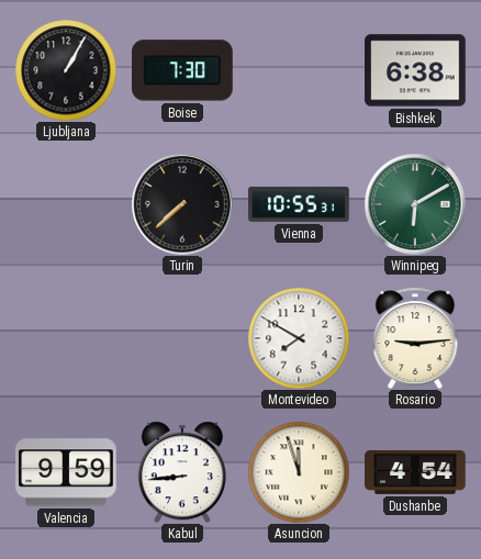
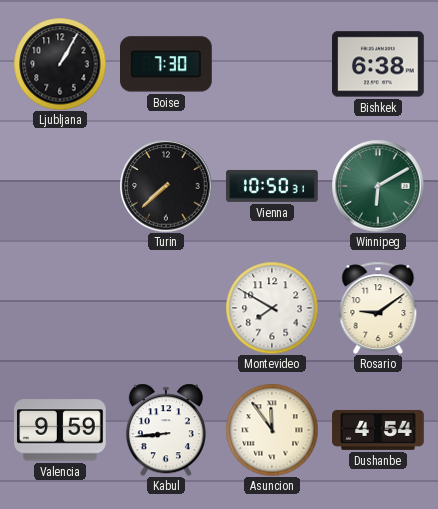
Vienna: 10:55 -> 10:50 (272, 186)
Rosario: 9:14 -> 9:09 (378, 308)
Asuncion: 11:57 -> 11:54 (272, 430)
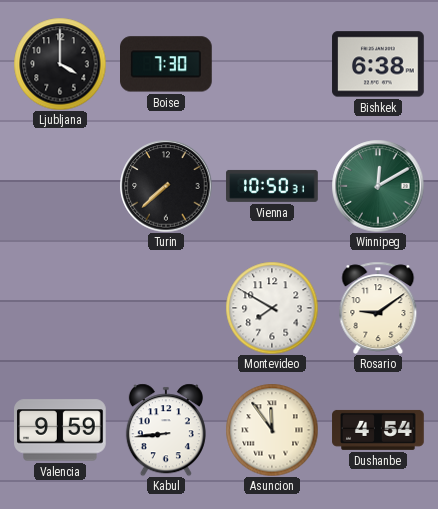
Ljubljana: 1:05 -> 4:00 (60, 64)
Winnipeg: 6:10 -> 12:10 (378, 186)
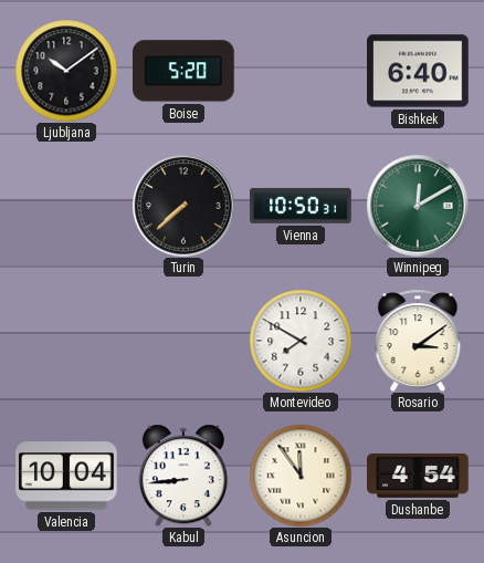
Ljubljana: 4:00 -> 10:09 (66, 71)
Boise: 7:30 -> 5:20 (185, 71)
Bishkek: 6:38 -> 6:40 (418, 71)
Rosario: 9:09 -> 3:09 (418, 341)
Valencia: 9:59 -> 10:04 (66, 476)
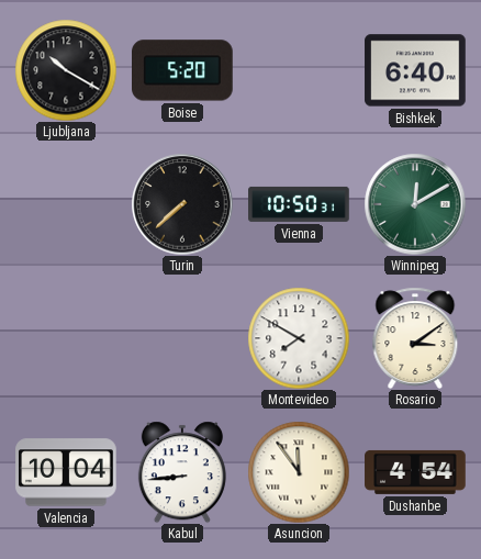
Ljubljana: 10:09 -> 10:20 (66, 70)
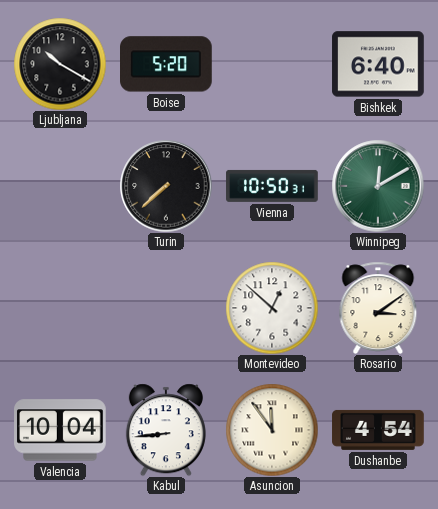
Montevideo: 7:50 -> 12:52 (272, 308)
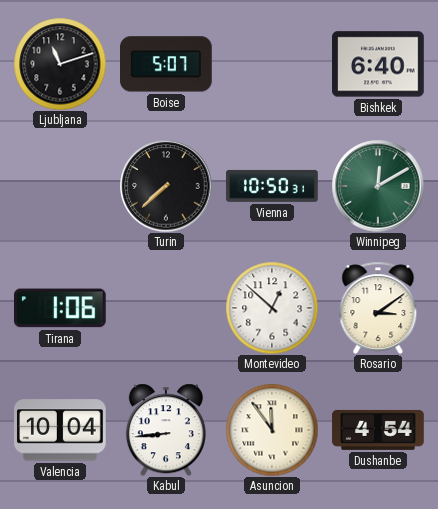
Ljubljana: 10:20 -> 11:12 (60, 64)
Boise: 5:20 -> 5:07 (167, 64)
Tirana: none -> 1:06 (60, 308)
